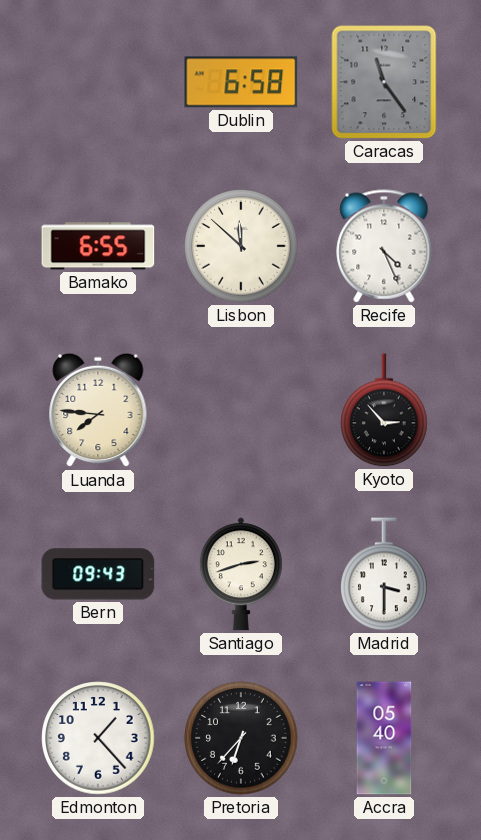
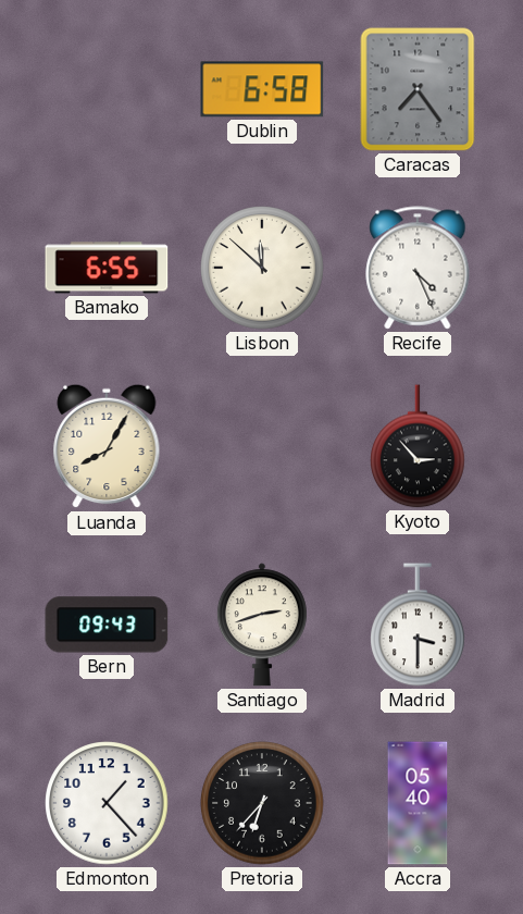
Caracas: 11:24 -> 7:24 (418, 89)
Luanda: 7:46 -> 8:05 (107, 446)
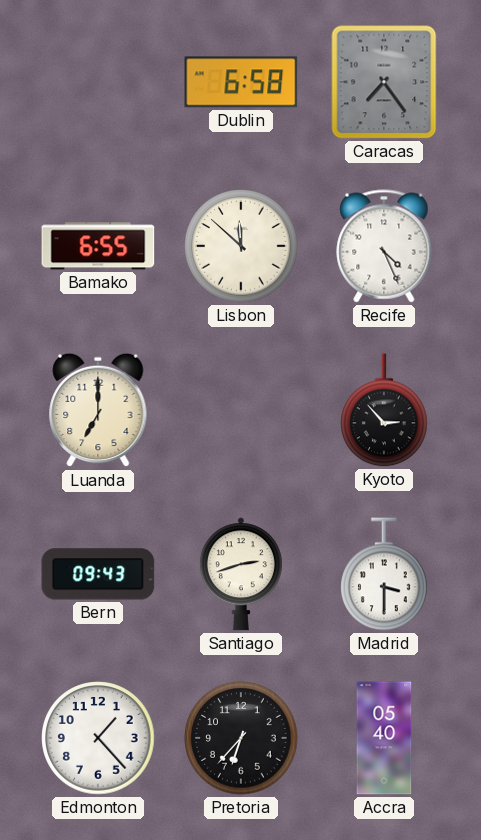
Luanda: 8:05 -> 7:00 (98, 410)
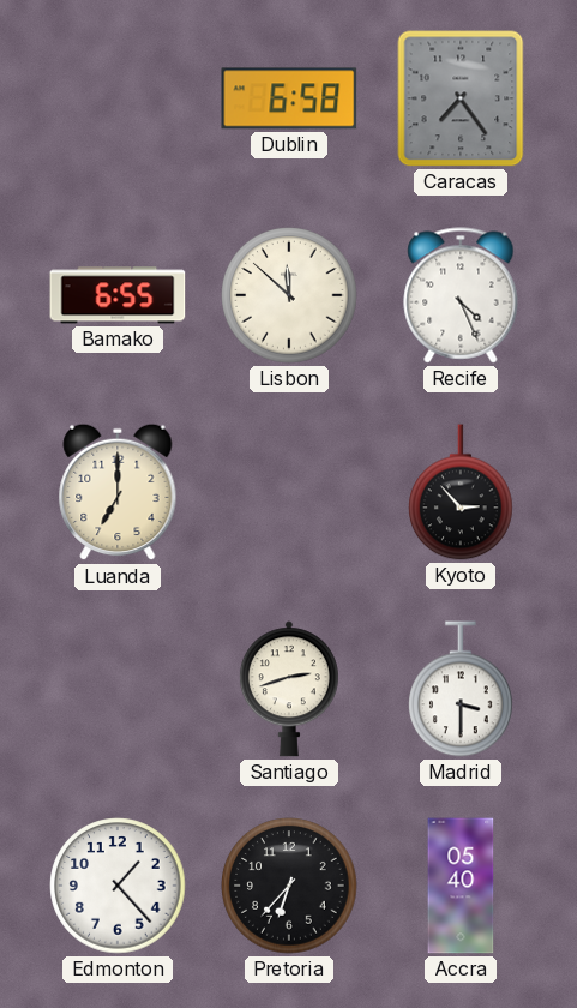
Bern: 09:43 -> none (98, 574)
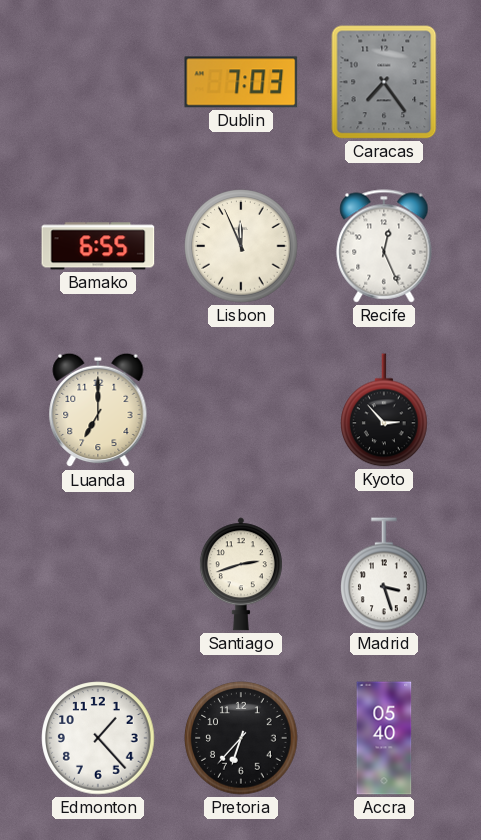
Dublin: 6:58 -> 7:03 (241, 82)
Lisbon: 11:52 -> 11:56 (241, 246)
Recife: 4:26 -> 12:26 (384, 246)
Madrid: 3:30 -> 3:27 (384, 574)
